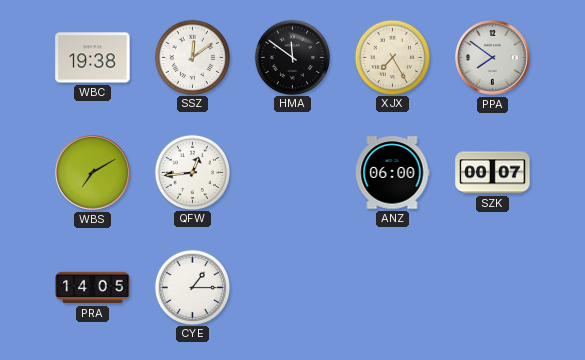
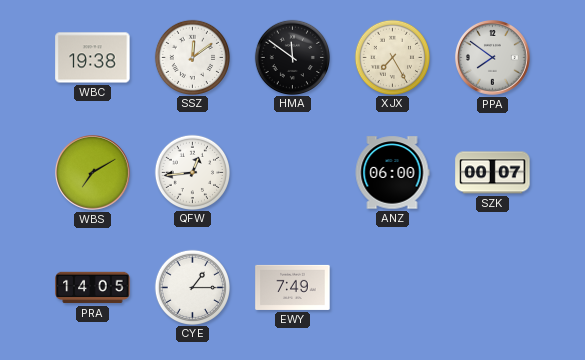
EWY: none -> 7:49 (293, 287)
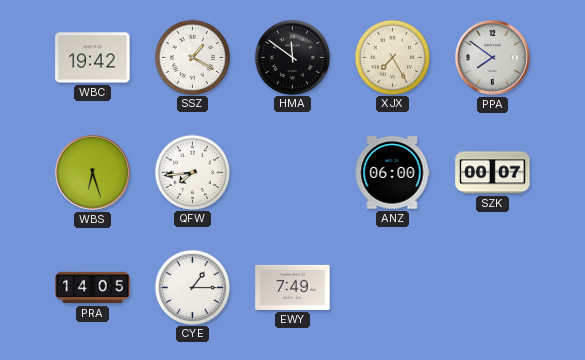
WBC: 19:38 -> 19:42 (93, 58)
SSZ: 12:09 -> 1:20 (192, 57)
WBS: 7:10 -> 6:27 (93, 173)
QFW: 12:44 -> 7:44 (192, 172)
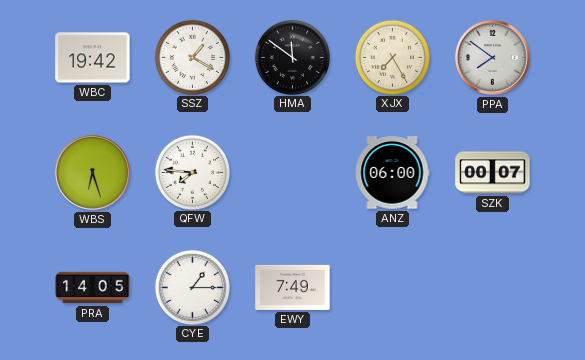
QFW: 7:44 -> 7:46 (192, 172)
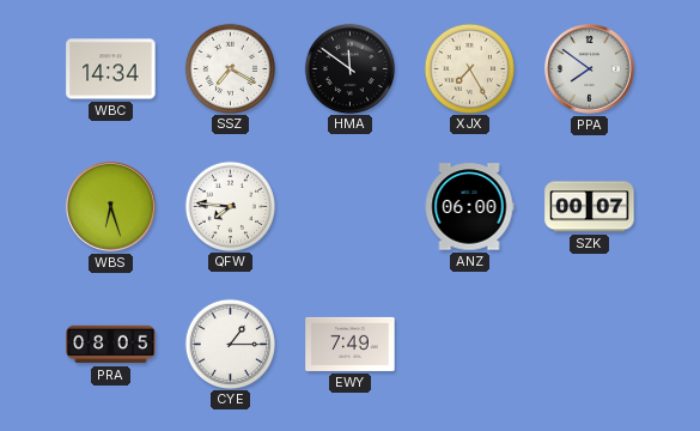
WBC: 19:42 -> 14:34 (111, 69)
SSZ: 1:20 -> 7:20 (230, 68)
PRA: 14:05 -> 08:05 (111, 345)
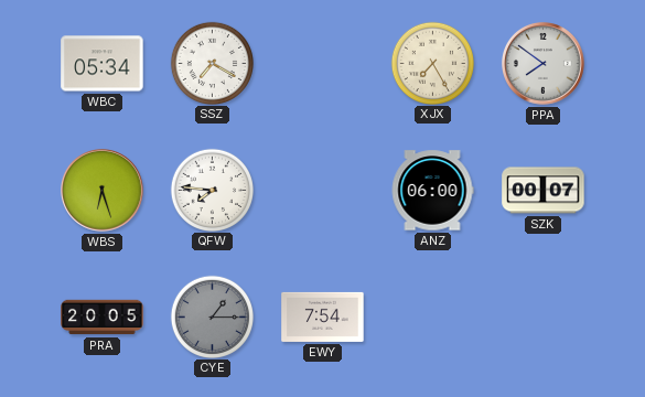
WBC: 14:34 -> 05:34 (103, 64)
HMA: 11:51 -> none (349, 68)
PRA: 08:05 -> 20:05 (103, 318)
CYE dial: white -> grey (212, 316)
EWY: 7:49 -> 7:54 (323, 316)
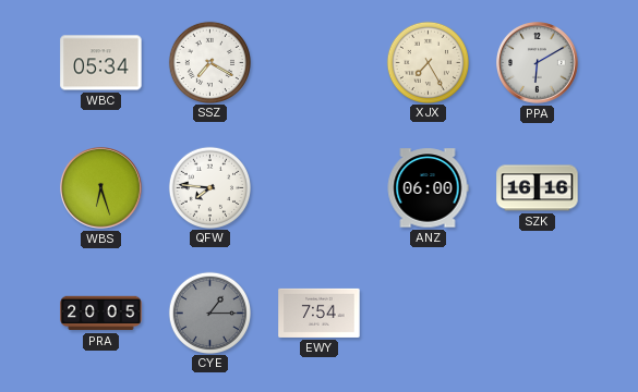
PPA: 7:51 -> 6:10 (538, 63)
SZK: 00:07 -> 16:16 (538, 188)
